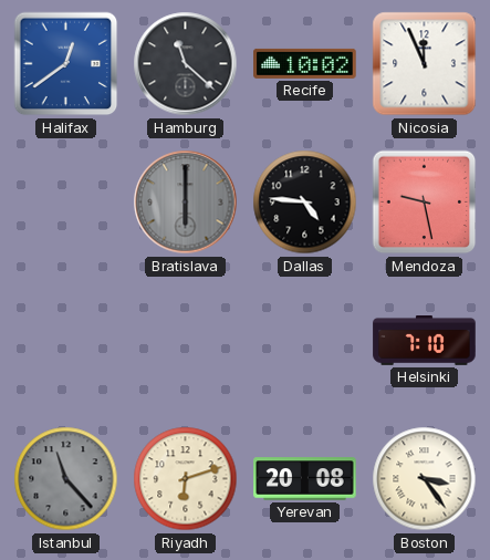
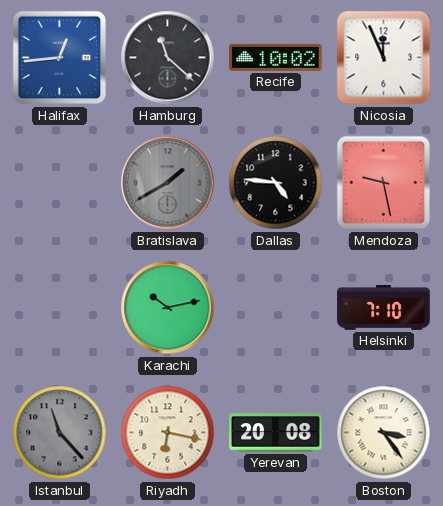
Halifax: 12:39 -> 12:44 (60, 58)
Bratislava: 6:00 -> 1:40 (168, 183)
Karachi: none -> 10:13 (168, 308)
Riyadh: 6:12 -> 6:17 (168, 433)
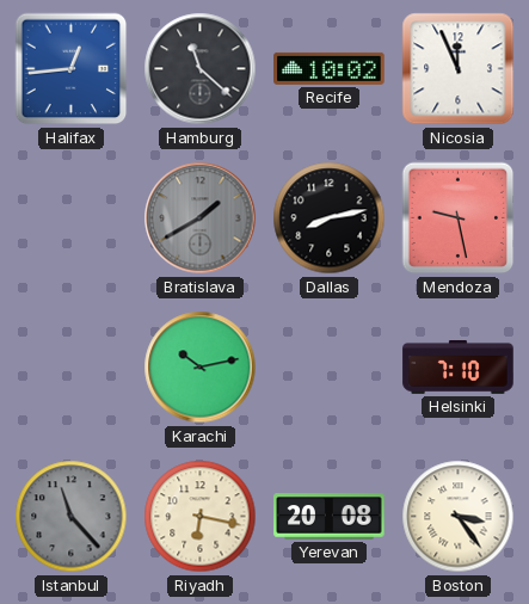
Dallas: 4:46 -> 8:13 (330, 218)
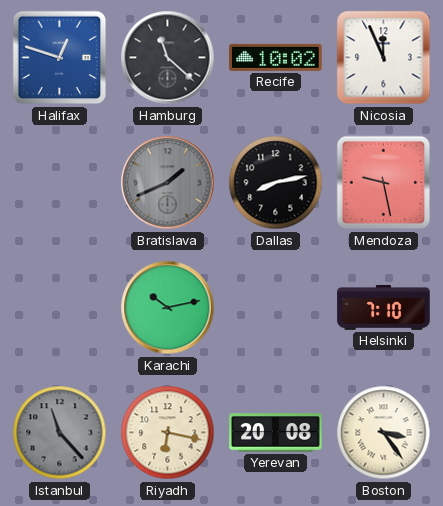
Halifax: 12:44 -> 12:48 (60, 58)
Bratislava: 1:40 -> 1:41 (168, 183)
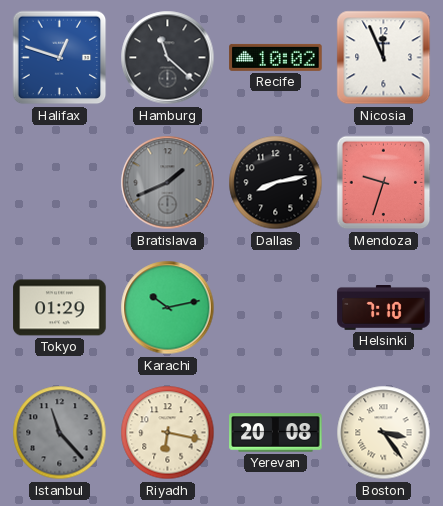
Mendoza: 9:28 -> 9:33 (384, 183)
Tokyo: none -> 01:29 (60, 308)
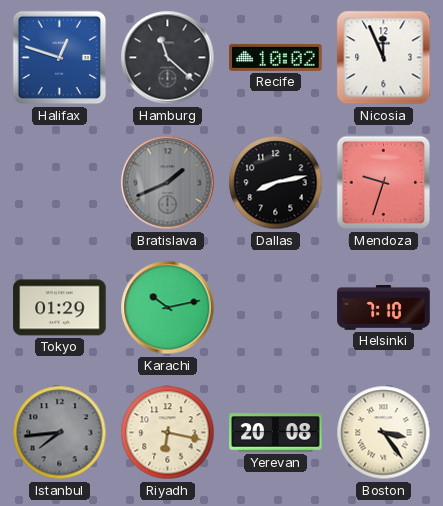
Istanbul: 11:23 -> 7:44 (60, 433)
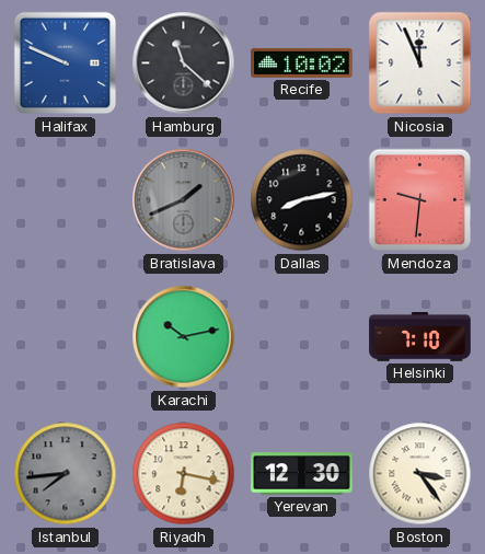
Halifax: 12:48 -> 9:49 (66, 64)
Mendoza: 9:33 -> 9:31 (420, 200)
Tokyo: 01:29 -> none (60, 308)
Yerevan: 20:08 -> 12:30 (302, 474)
